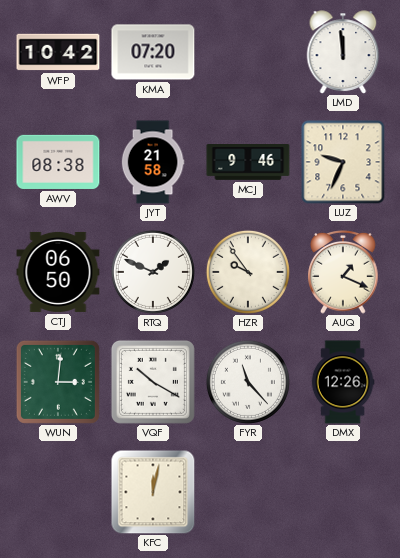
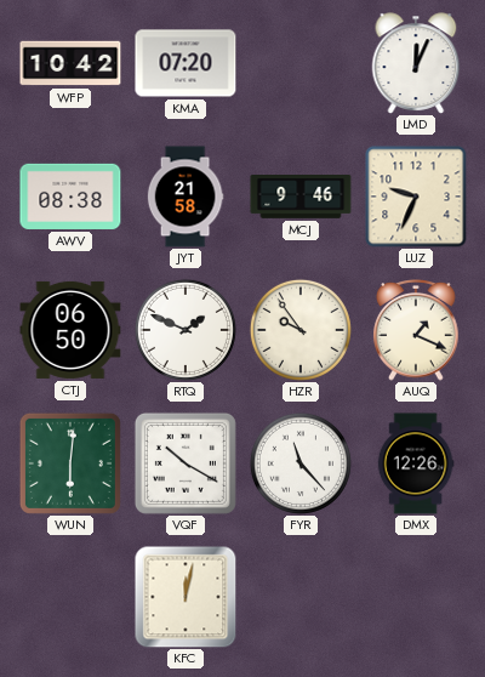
LMD: 11:59 -> 12:04 (416, 63)
WUN: 3:01 -> 6:01 (70, 463)
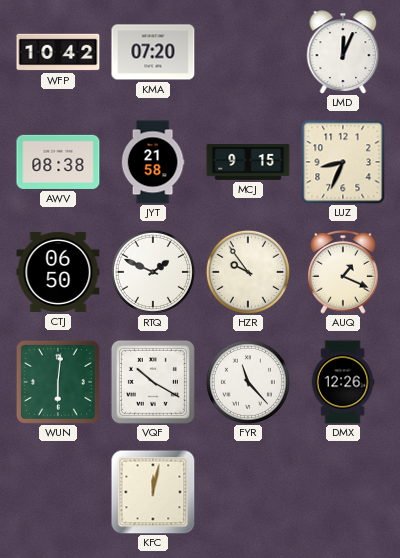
MCJ: 9:46 -> 9:15 (248, 162)
LUZ: 9:34 -> 8:34 (343, 162)
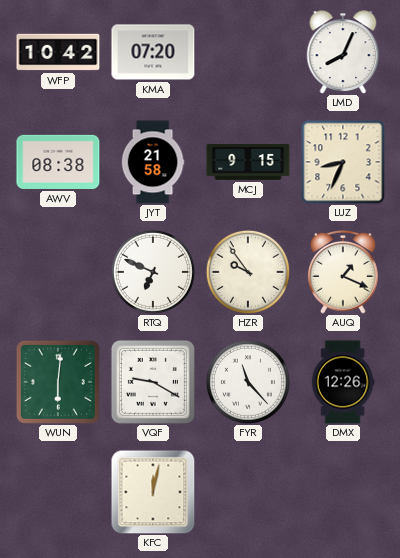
LMD: 12:04 -> 8:04 (343, 52)
CTJ: 06:50 -> none (58, 272)
RTQ: 1:49 -> 6:49 (153, 272)
VQF: 10:20 -> 9:20 (153, 382)
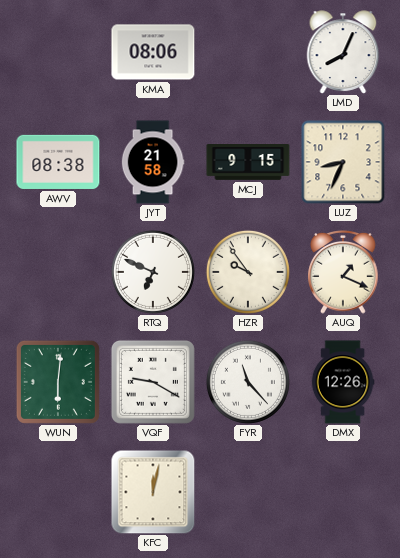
WFP: 10:42 -> none (58, 52)
KMA: 07:20 -> 08:06 (153, 52)
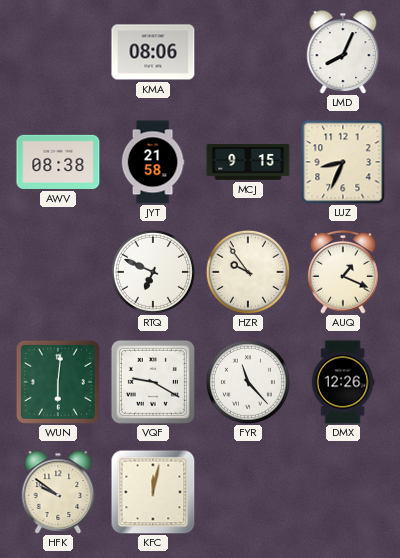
HFK: none -> 9:51 (58, 492)
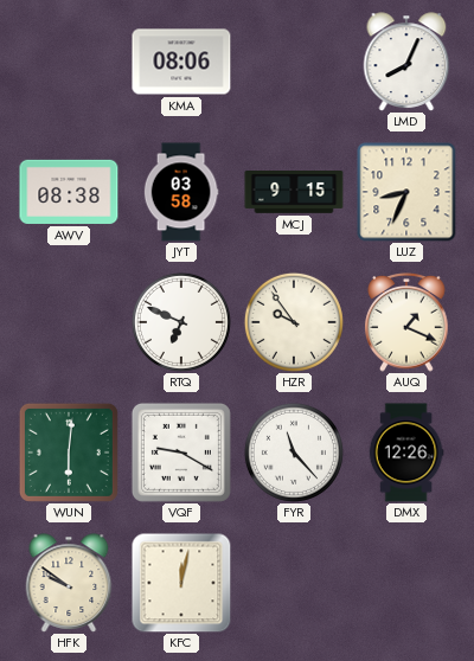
JYT: 21:58 -> 03:58 (181, 192)
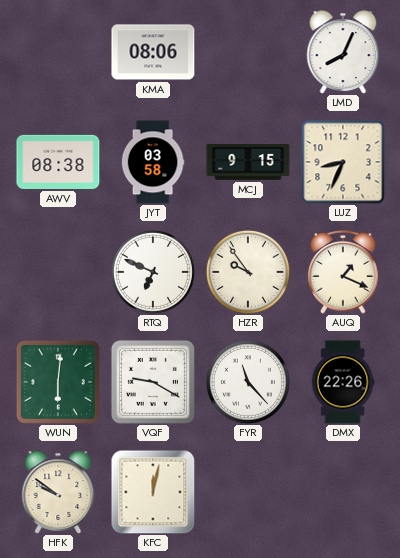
DMX: 12:26 -> 22:26 (343, 382)
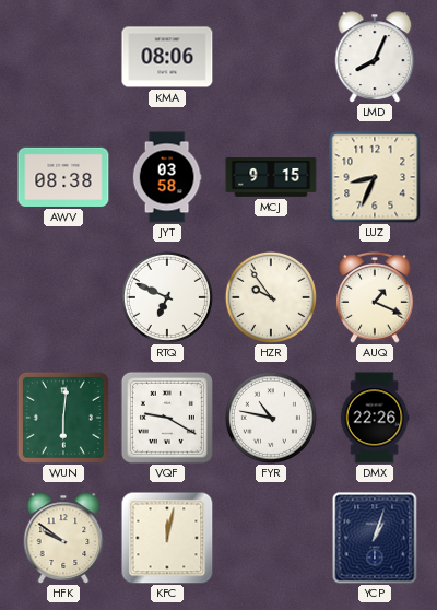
FYR: 11:23 -> 10:47 (271, 418)
YCP: none -> 1:03 (375, 538)
